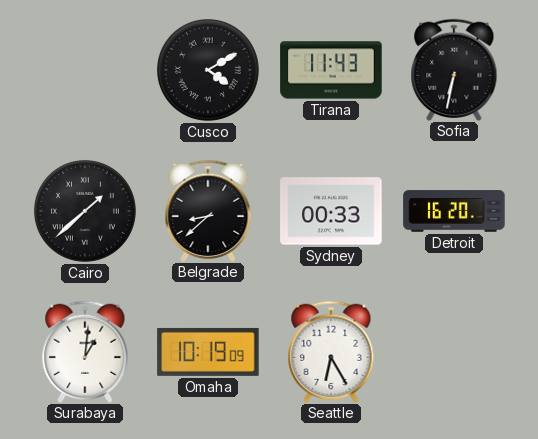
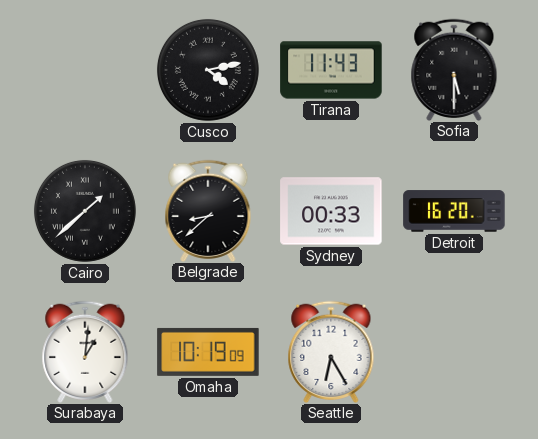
Cusco: 4:10 -> 4:13 (208, 70)
Sofia: 6:32 -> 5:30 (454, 69)
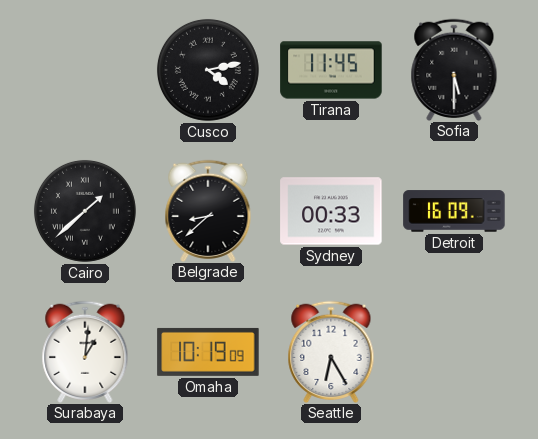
Tirana: 11:43 -> 11:45 (331, 70)
Detroit: 16:20 -> 16:09 (454, 211)
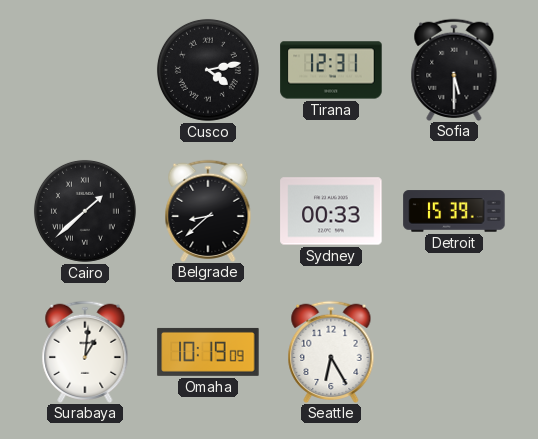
Tirana: 11:45 -> 12:31 (331, 70)
Detroit: 16:09 -> 15:39 (454, 211)
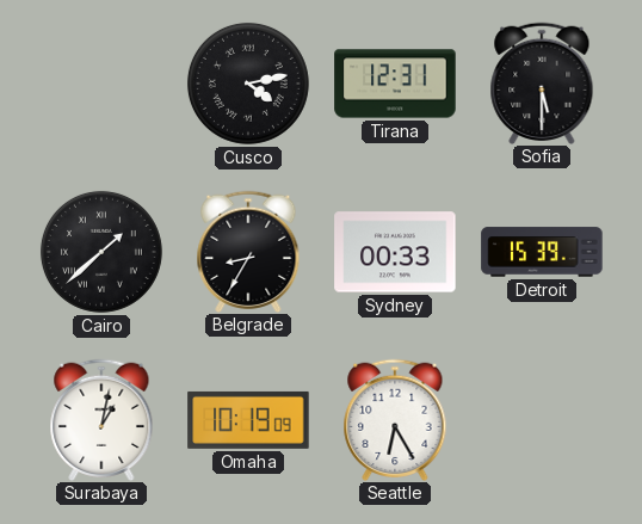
Belgrade: 8:38 -> 8:35 (248, 251)
Surabaya: 1:01 -> 1:02 (101, 419)
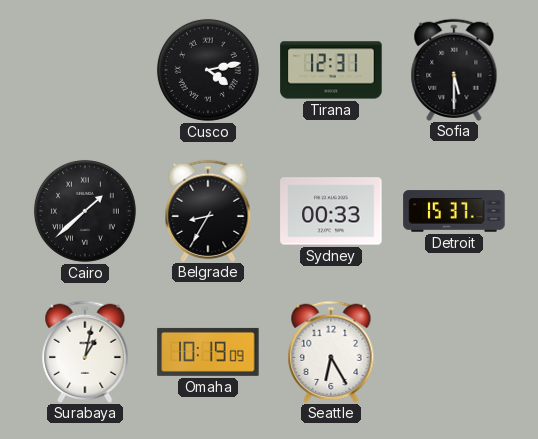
Detroit: 15:39 -> 15:37 (454, 211)
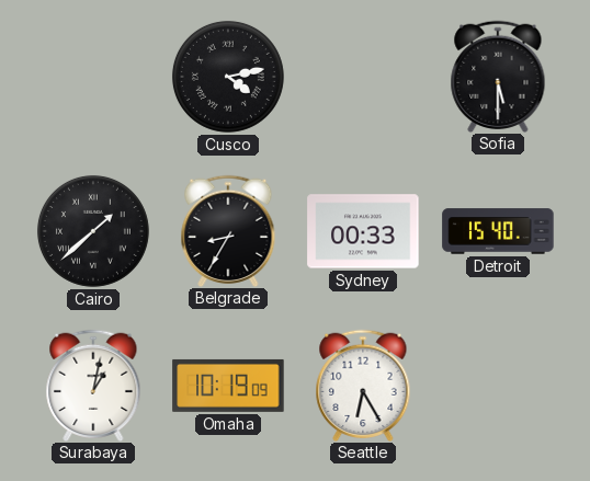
Tirana: 12:31 -> none (331, 70)
Detroit: 15:37 -> 15:40 (498, 231)
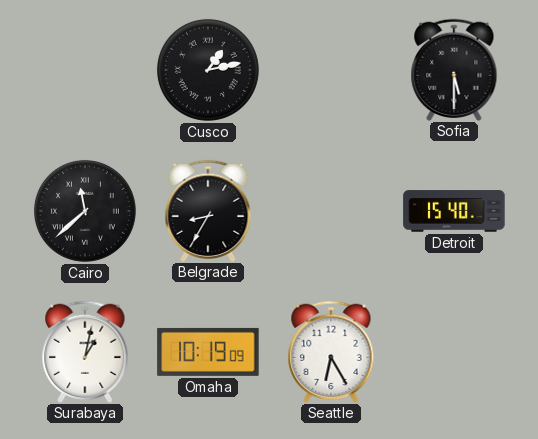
Cusco: 4:13 -> 1:13 (208, 70)
Cairo: 1:38 -> 11:38 (85, 211)
Sydney: 00:33 -> none (363, 231)
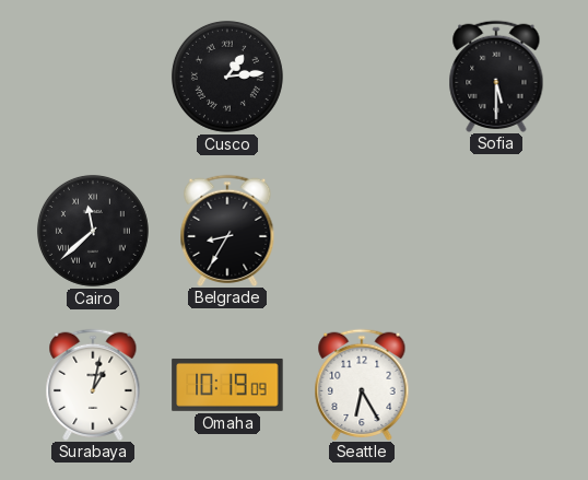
Cusco: 1:13 -> 1:14 (227, 77)
Detroit: 15:40 -> none (454, 211)
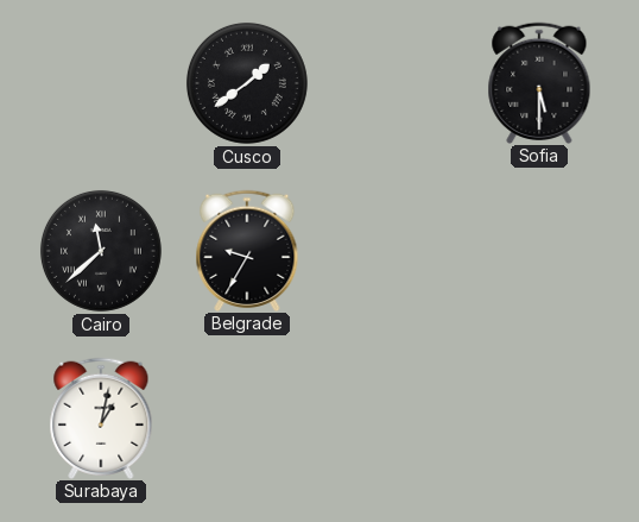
Cusco: 1:14 -> 1:39 (247, 83)
Belgrade: 8:35 -> 9:35 (247, 250)
Omaha: 10:19 -> none (227, 385)
Seattle: 6:25 -> none (362, 384)
